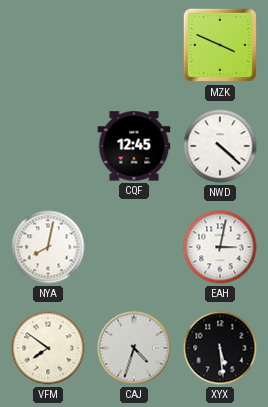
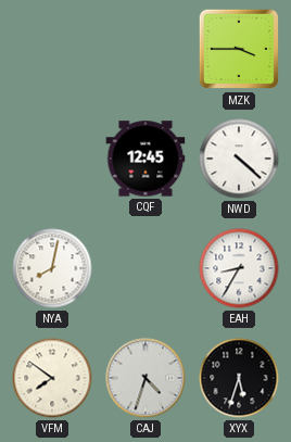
MZK: 3:49 -> 3:45 (238, 49)
EAH: 3:02 -> 8:35 (239, 268)
XYX: 5:29 -> 5:33 (239, 378)
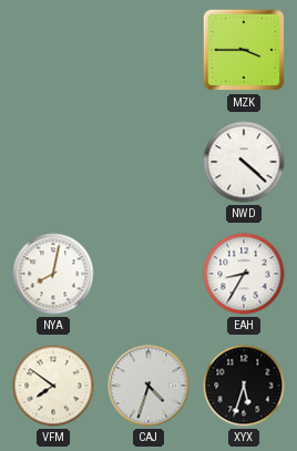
CQF: 12:45 -> none (145, 159)
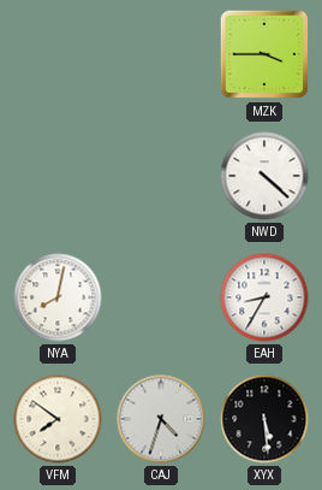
XYX: 5:33 -> 5:29 (264, 419)
